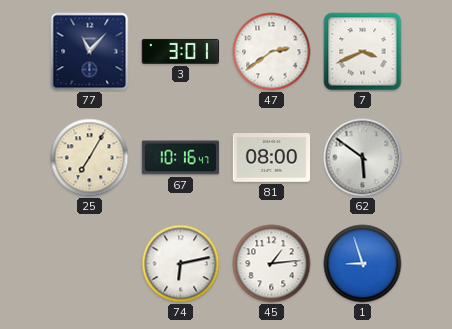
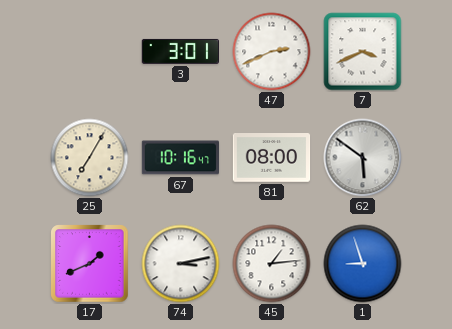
77: 11:07 -> none (90, 52)
47: 2:39 -> 2:41 (272, 52)
17: none -> 1:41 (90, 264)
74: 6:13 -> 3:13 (181, 264)
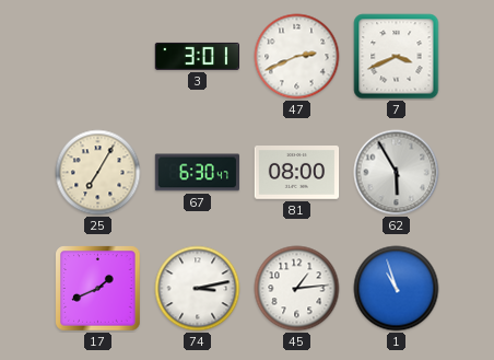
67: 10:16 -> 6:30 (198, 173)
62: 5:51 -> 5:55 (397, 173)
1: 8:57 -> 10:57 (397, 289)
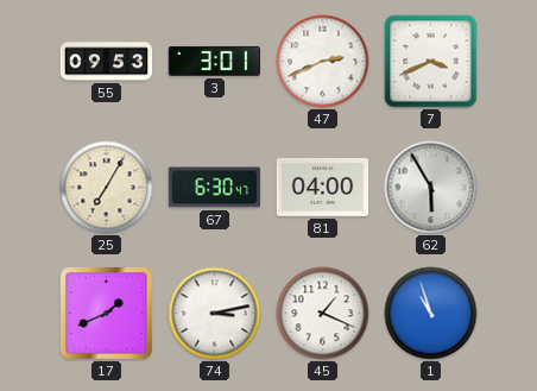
55: none -> 09:53 (107, 62)
81: 08:00 -> 04:00 (323, 188)
45: 1:14 -> 1:19 (323, 314)
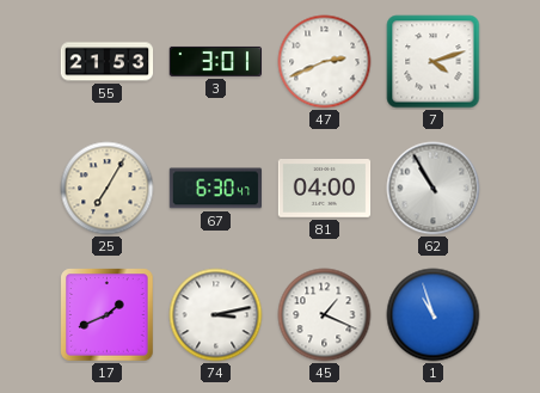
55: 09:53 -> 21:53 (108, 62)
7: 3:41 -> 4:12 (434, 62)
62: 5:55 -> 10:55 (434, 189)
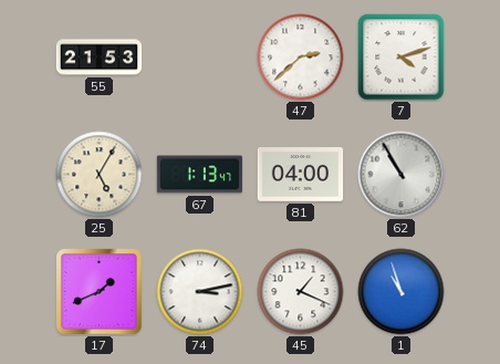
3: 3:01 -> none (215, 61)
47: 2:41 -> 2:38 (301, 58)
25: 7:05 -> 5:05 (100, 175)
67: 6:30 -> 1:13 (200, 175)
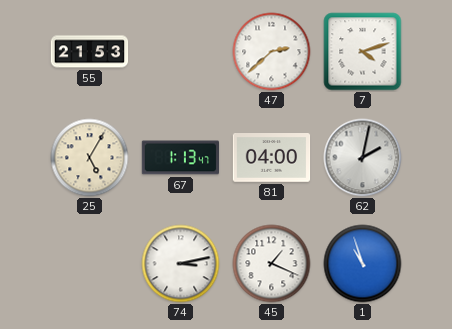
62: 10:55 -> 2:02 (363, 158)
17: 1:41 -> none (100, 292)
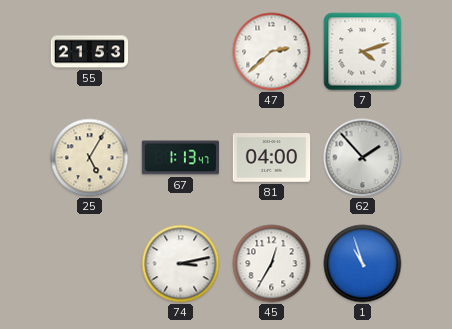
62: 2:02 -> 1:53 (363, 158)
45: 1:19 -> 12:35 (272, 264)
